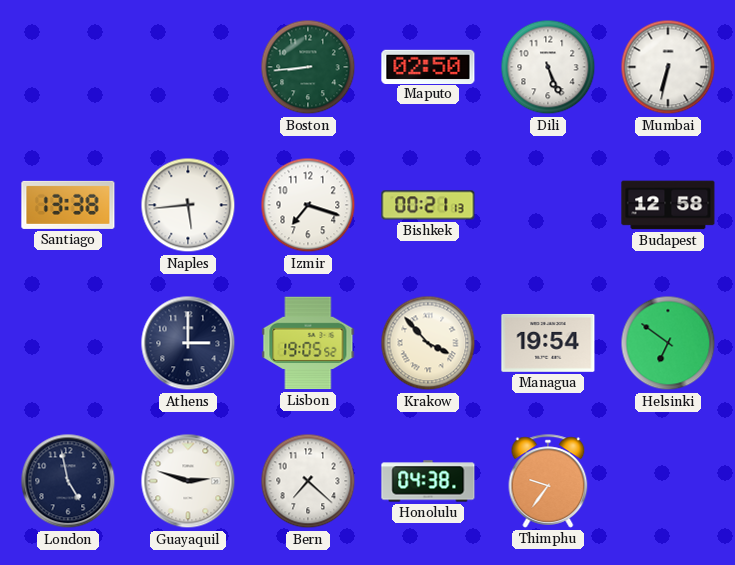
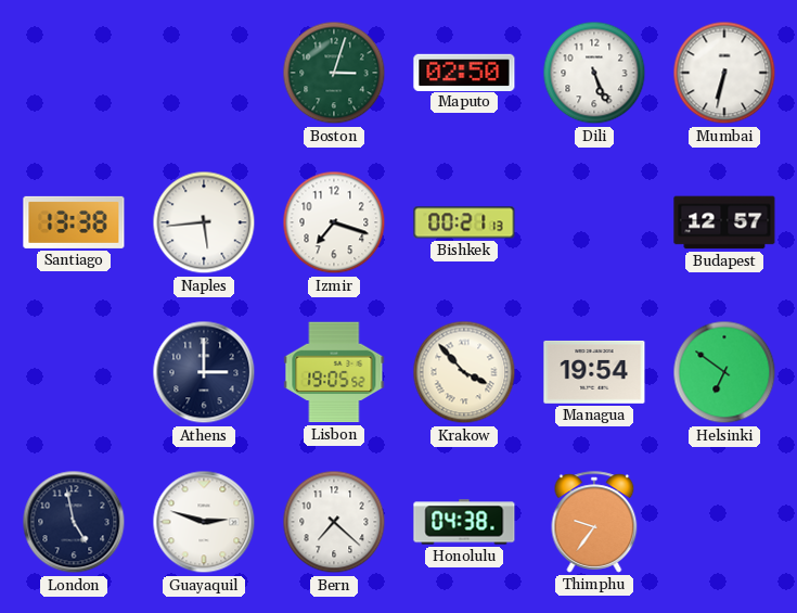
Boston: 8:44 -> 3:03 (334, 73)
Budapest: 12:58 -> 12:57 (724, 222)
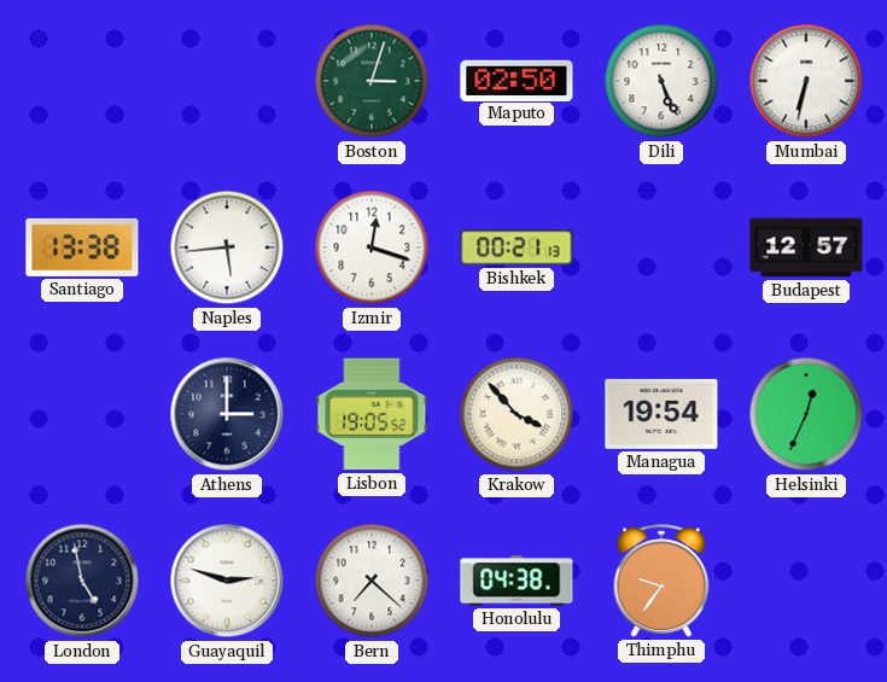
Izmir: 7:18 -> 12:18 (372, 247)
Helsinki: 6:51 -> 12:34 (806, 414)
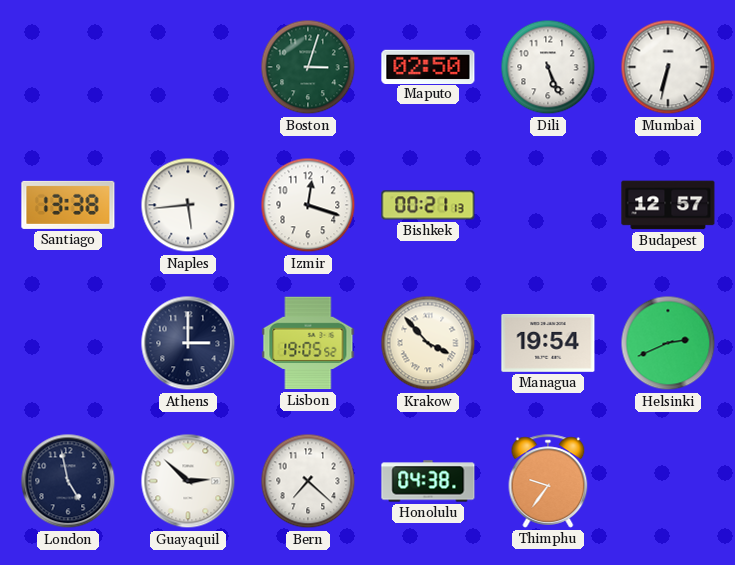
Helsinki: 12:34 -> 2:41 (668, 343)
Guayaquil: 2:48 -> 2:52 (188, 481)
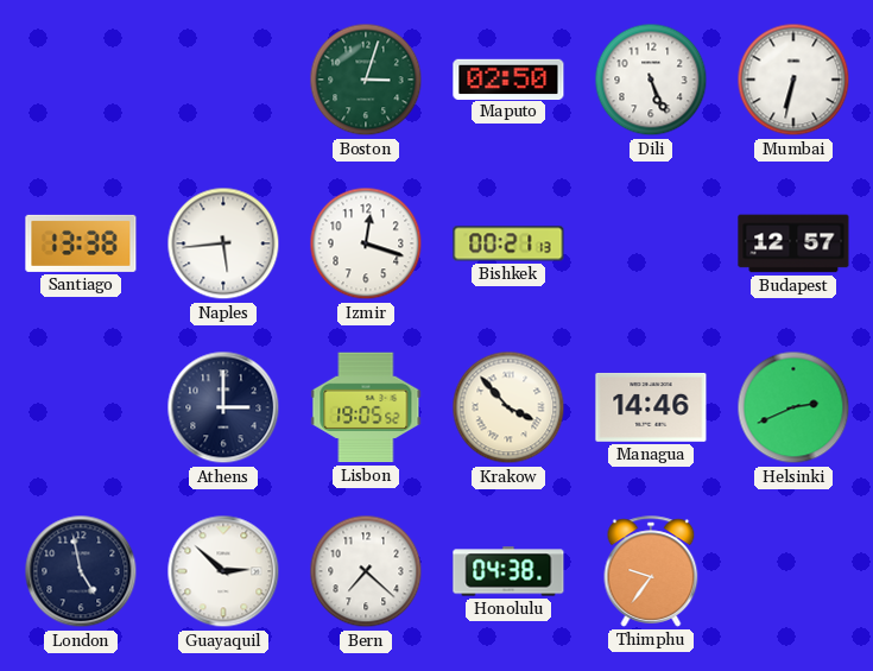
Managua: 19:54 -> 14:46 (651, 407)
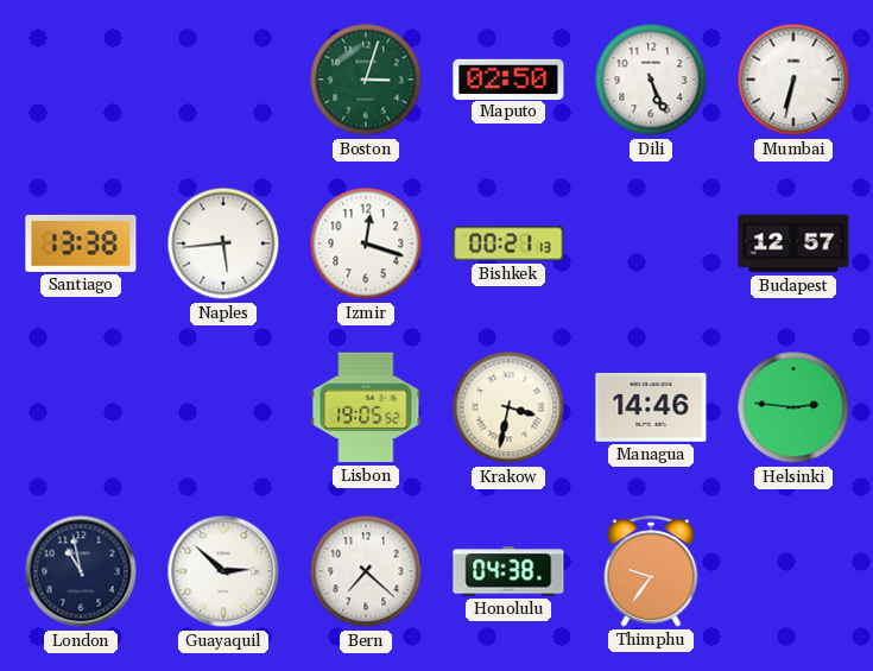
Athens: 3:00 -> none (223, 407)
Krakow: 3:53 -> 3:32 (508, 407)
Helsinki: 2:41 -> 2:46 (793, 407)
London: 4:58 -> 10:58 (81, 571)
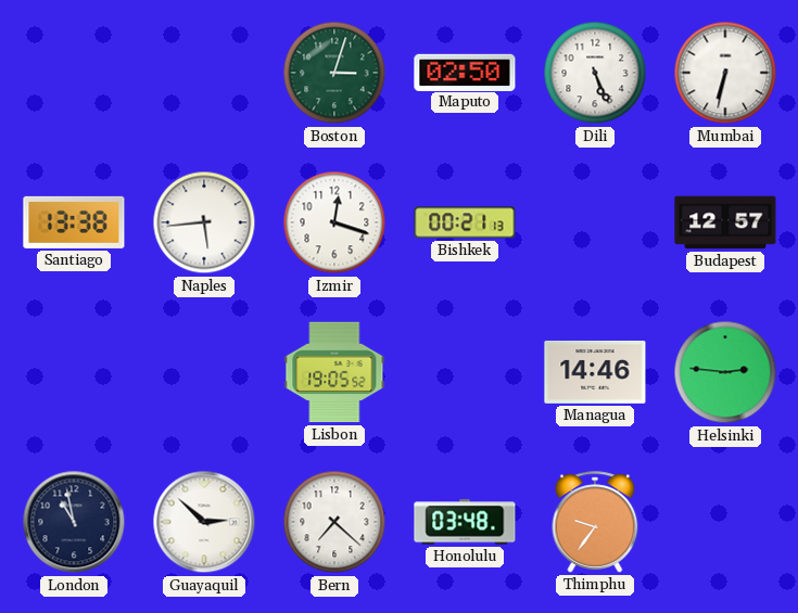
Krakow: 3:32 -> none (508, 407)
Honolulu: 04:38 -> 03:48 (465, 522)
